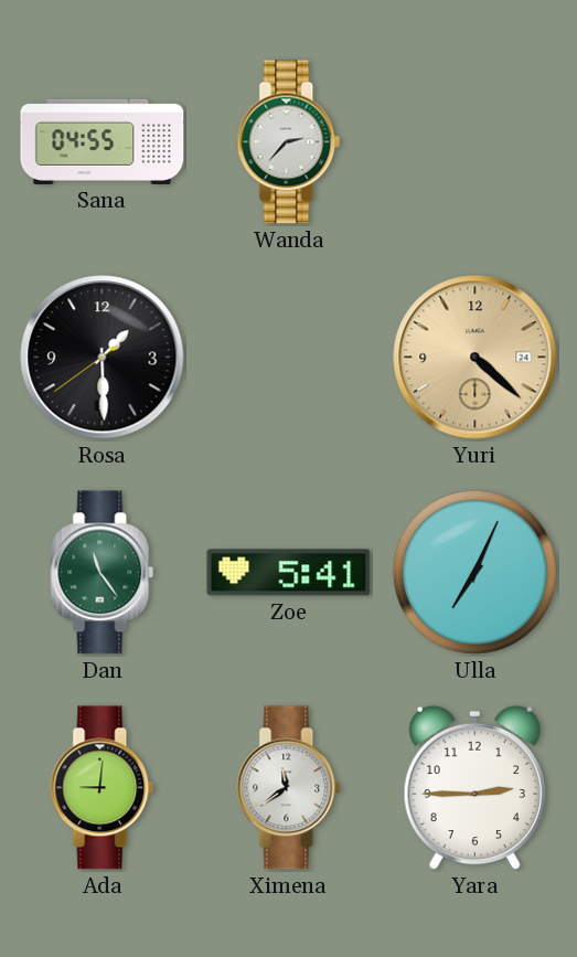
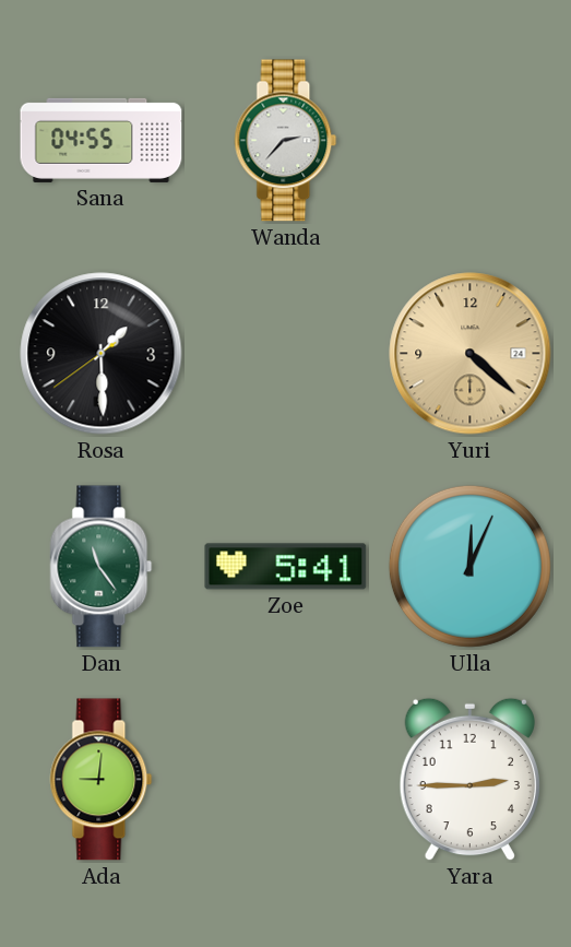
Ulla: 7:04 -> 12:04 (469, 566)
Ximena: 11:39 -> none (289, 788)
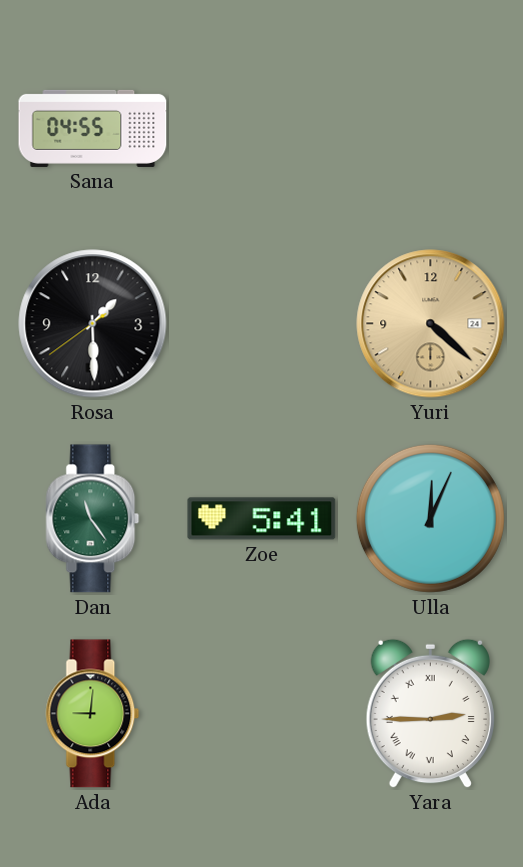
Wanda: 2:37 -> none (286, 141)
Yara numerals: Arabic -> Roman (430, 714)
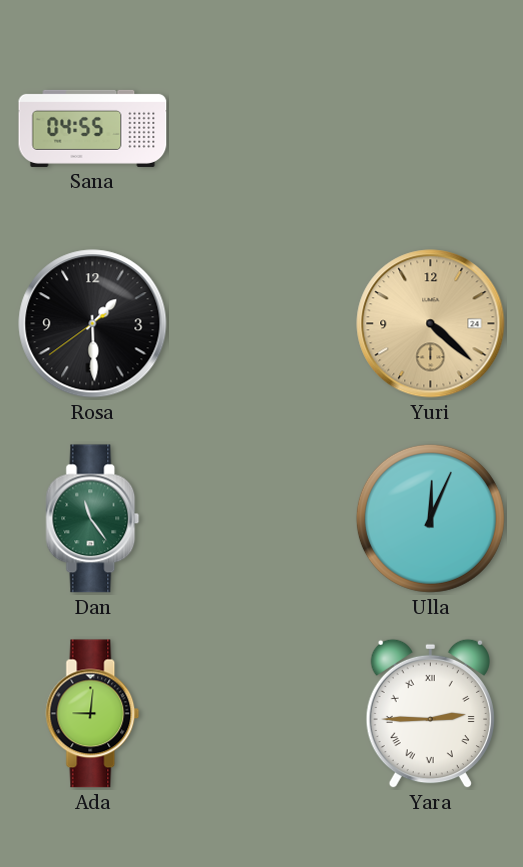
Zoe: 5:41 -> none (262, 519)
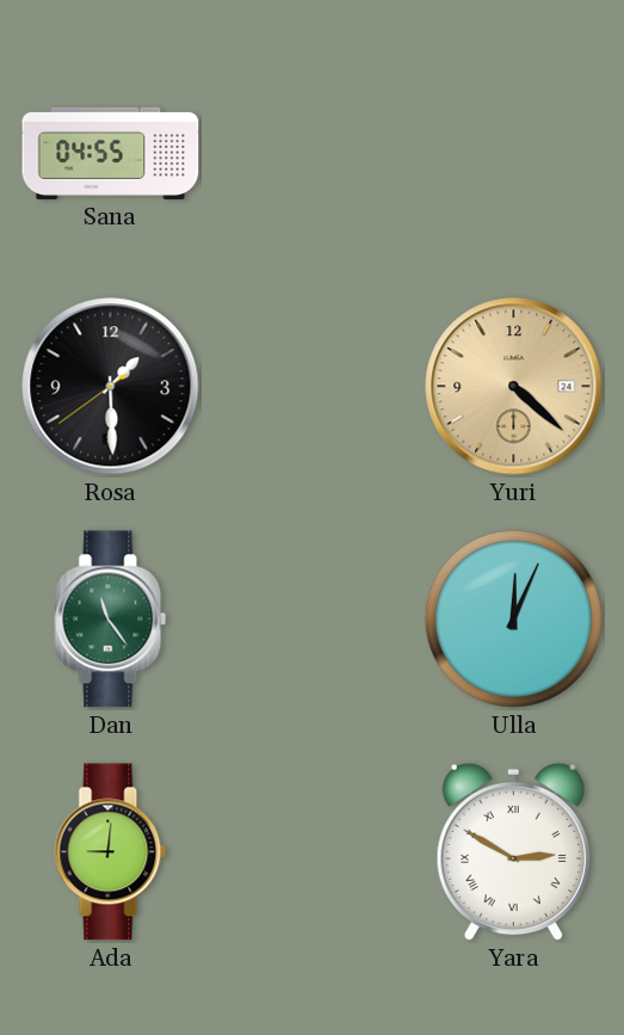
Yara: 2:45 -> 2:50 (513, 852)
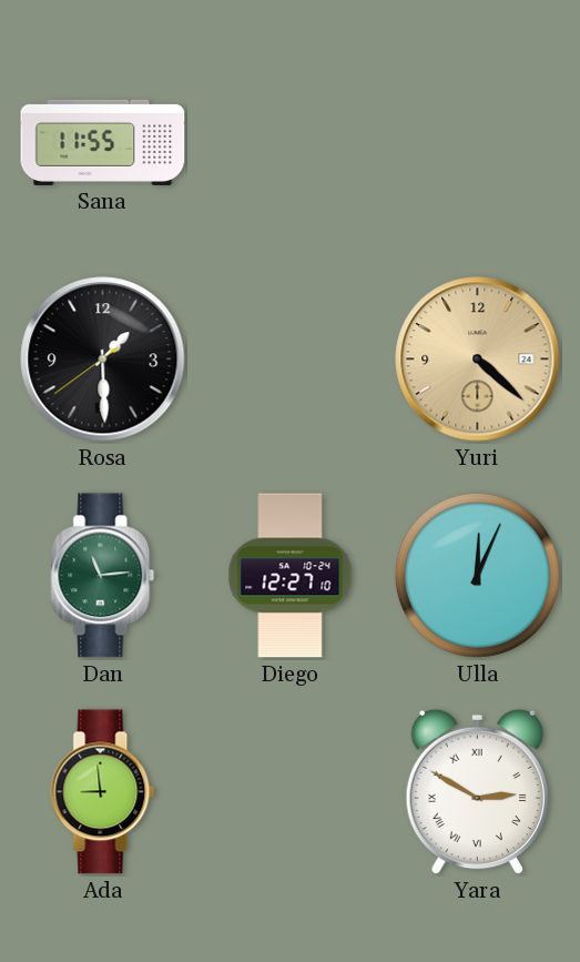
Sana: 04:55 -> 11:55 (103, 142)
Dan: 11:24 -> 11:14 (103, 576)
Diego: none -> 12:27 (291, 576)
Ada: 9:01 -> 8:59 (103, 792)
